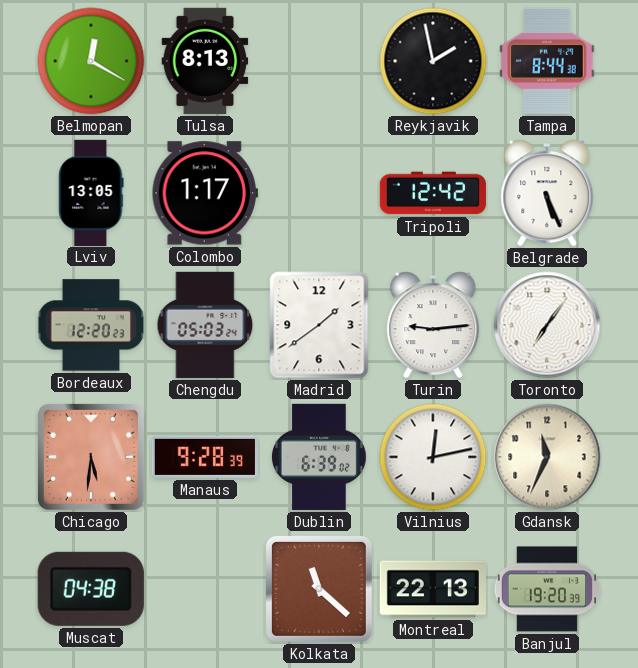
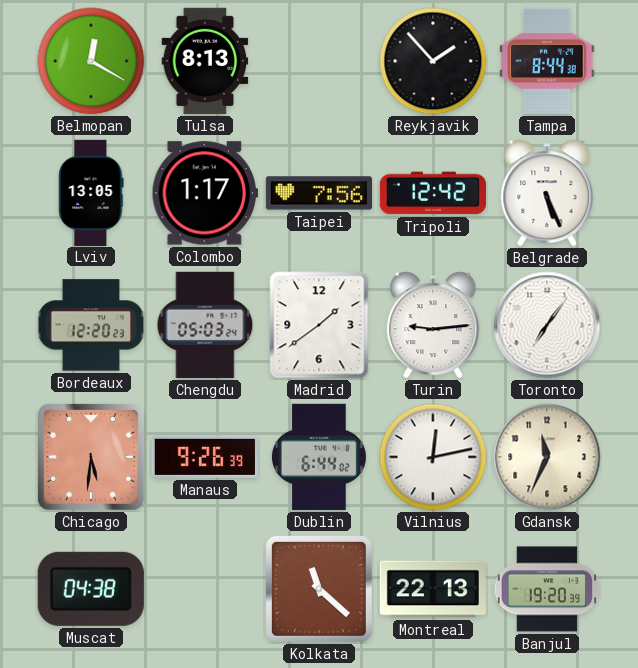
Reykjavik: 1:58 -> 1:53 (433, 61)
Taipei: none -> 7:56 (318, 193)
Manaus: 9:28 -> 9:26 (205, 457)
Dublin: 6:39 -> 6:44 (319, 457)
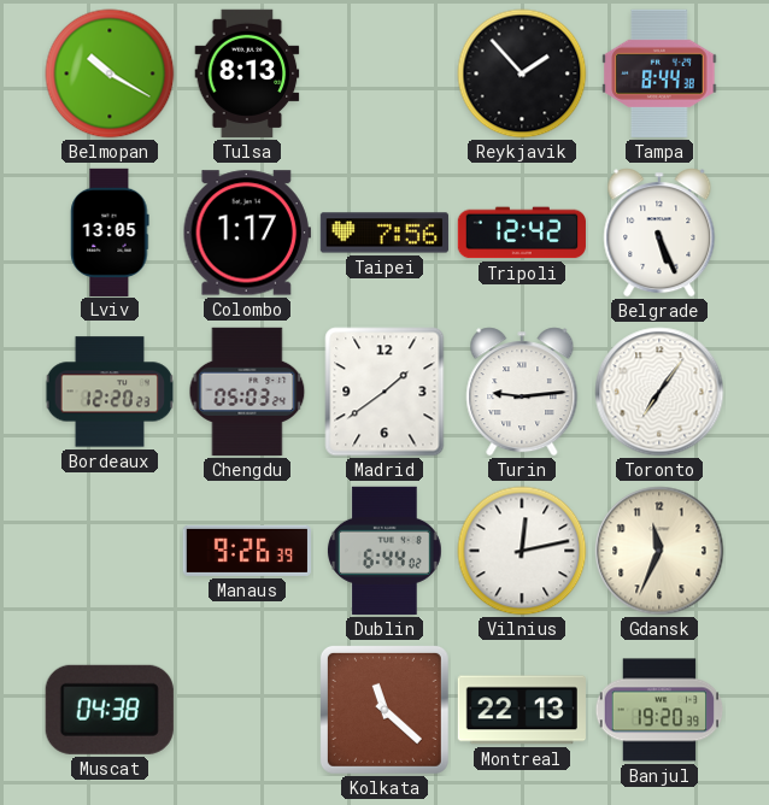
Belmopan: 12:20 -> 10:20 (110, 74)
Chicago: 5:31 -> none (91, 457)
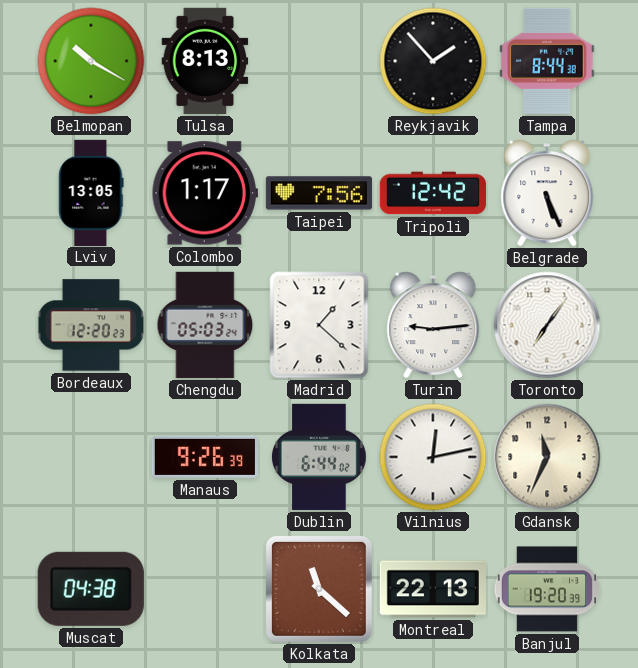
Madrid: 1:39 -> 1:22 (319, 325)
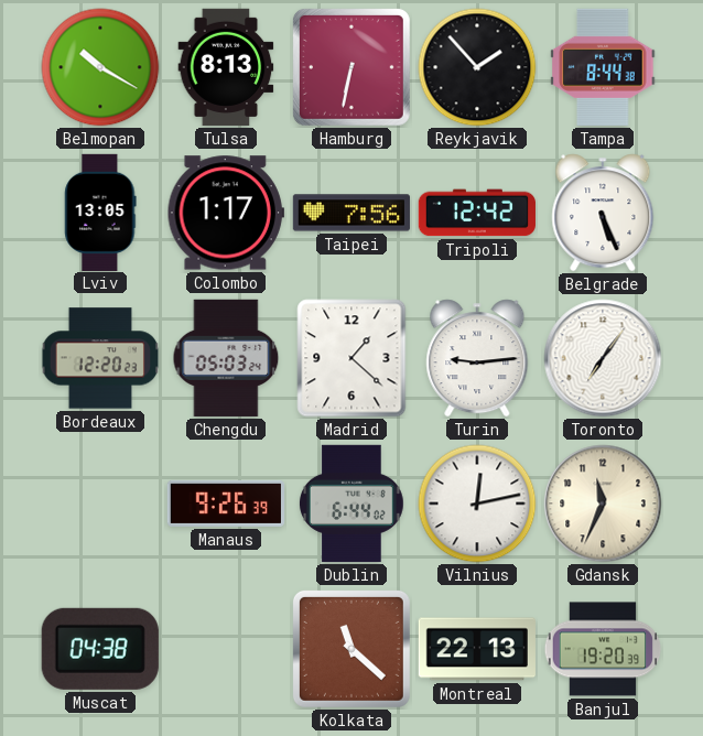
Hamburg: none -> 6:32 (351, 67)
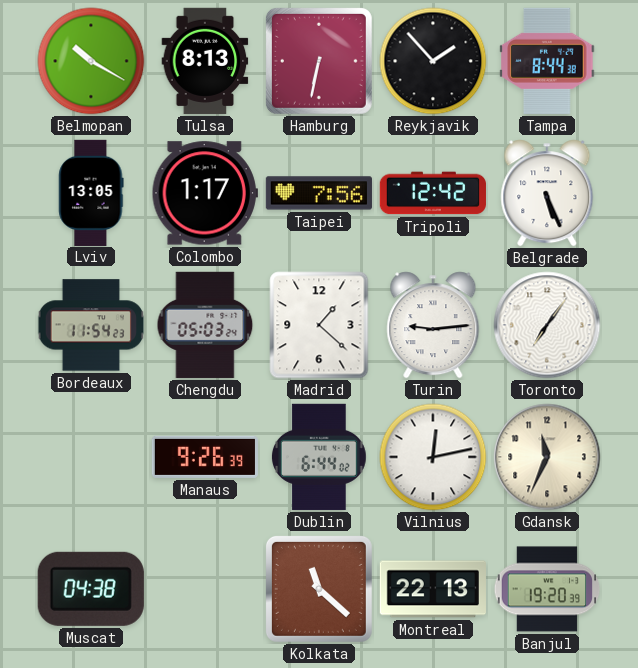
Bordeaux: 12:20 -> 11:54 (90, 325)
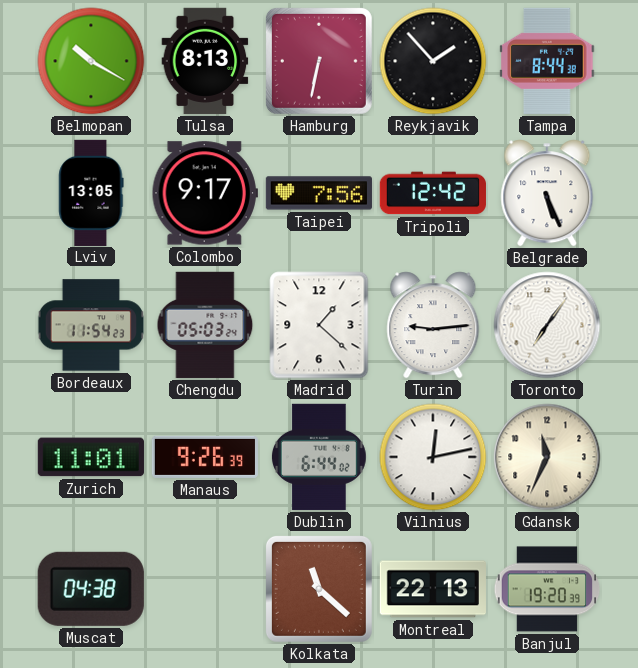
Colombo: 1:17 -> 9:17 (205, 193)
Zurich: none -> 11:01 (91, 457)
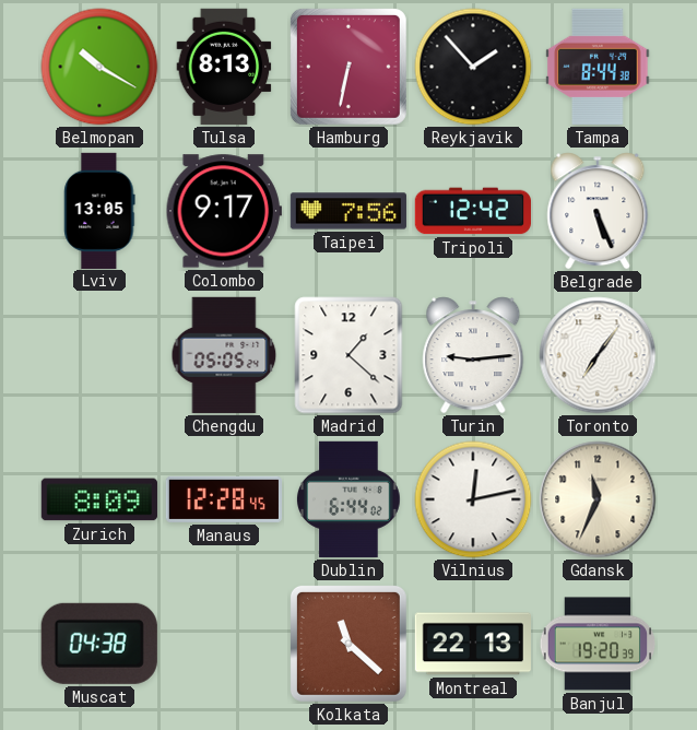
Bordeaux: 11:54 -> none (90, 325)
Chengdu: 05:03 -> 05:05 (224, 355)
Zurich: 11:01 -> 8:09 (99, 499)
Manaus: 9:26 -> 12:28 (224, 499)
